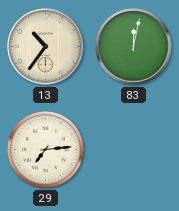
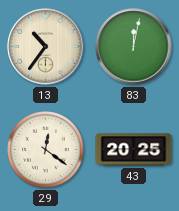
29: 7:14 -> 12:21 (46, 150)
43: none -> 20:25 (134, 150)
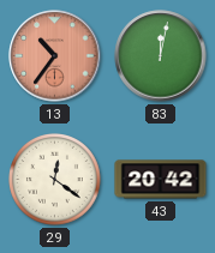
13 dial: cream -> salmon (55, 56)
43: 20:25 -> 20:42 (161, 180)
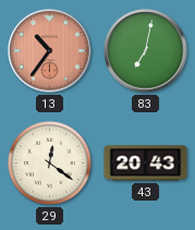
83: 12:02 -> 7:02 (146, 51)
43: 20:42 -> 20:43 (146, 164)
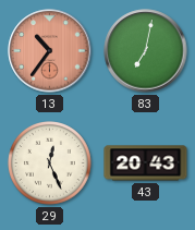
29: 12:21 -> 12:26 (50, 164)
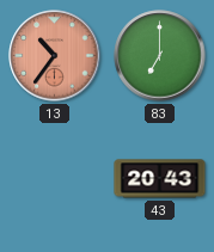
83: 7:02 -> 7:00 (160, 56)
29: 12:26 -> none (50, 164)
